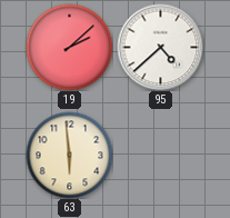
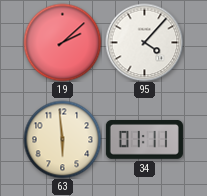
95: 4:38 -> 4:07 (144, 42)
34: none -> 01:11 (144, 140)
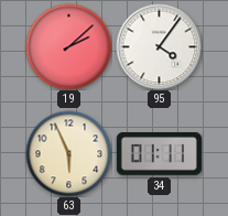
95: 4:07 -> 4:06 (159, 46)
63: 5:59 -> 5:56 (68, 153)
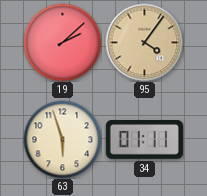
95 dial: white -> champagne (144, 42)
63: 5:56 -> 5:57 (62, 139)
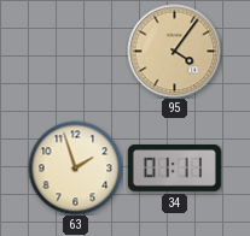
19: 2:08 -> none (62, 42)
63: 5:57 -> 1:57 (75, 167)
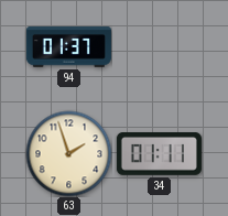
94: none -> 01:37 (68, 47)
95: 4:06 -> none (174, 51)
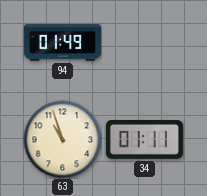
94: 01:37 -> 01:49 (62, 43)
63: 1:57 -> 10:57 (62, 139)
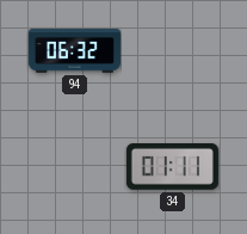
94: 01:49 -> 06:32 (74, 51)
63: 10:57 -> none (62, 139)
